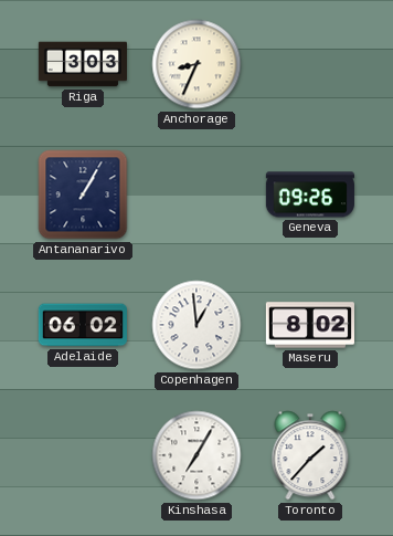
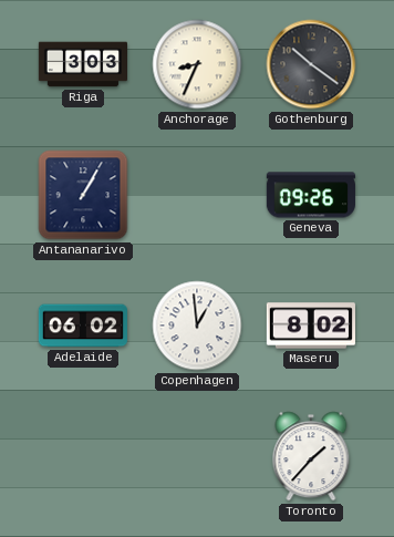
Gothenburg: none -> 10:21 (311, 64)
Kinshasa: 7:05 -> none (197, 455)
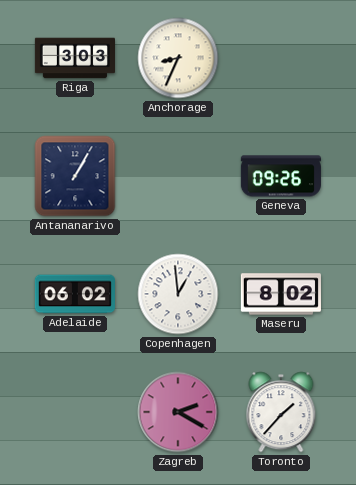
Gothenburg: 10:21 -> none (311, 64)
Zagreb: none -> 2:20 (178, 412)
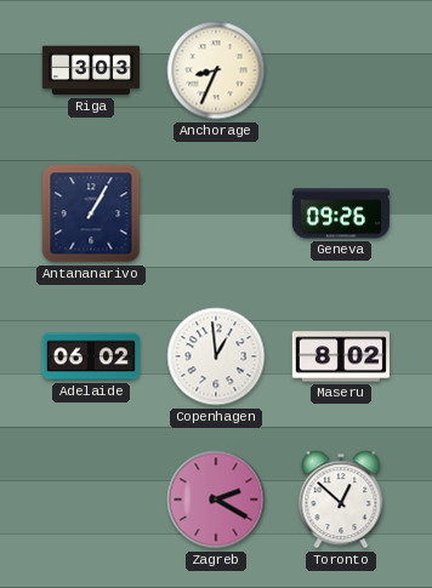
Toronto: 1:37 -> 12:52 (341, 499)
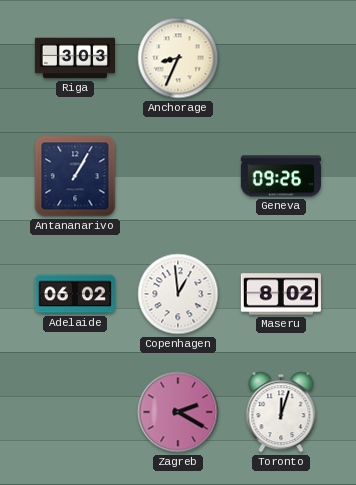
Toronto: 12:52 -> 12:03 (281, 412)
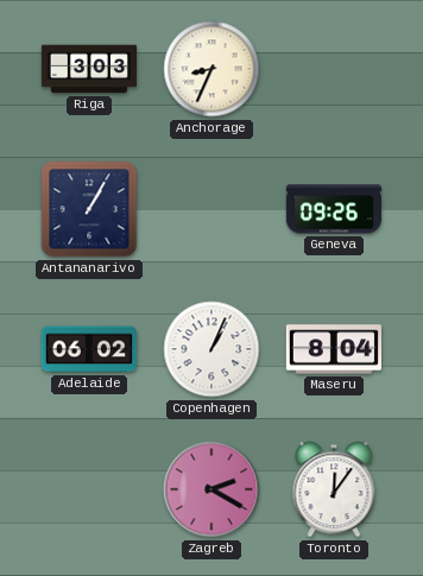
Copenhagen: 12:59 -> 1:04 (211, 349)
Maseru: 8:02 -> 8:04 (334, 349)
Toronto: 12:03 -> 12:06 (334, 489)
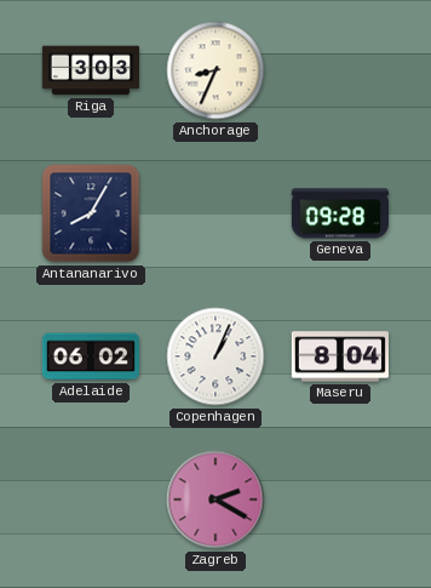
Antananarivo: 1:05 -> 8:05 (91, 213)
Geneva: 09:26 -> 09:28 (340, 213)
Toronto: 12:06 -> none (334, 489)
